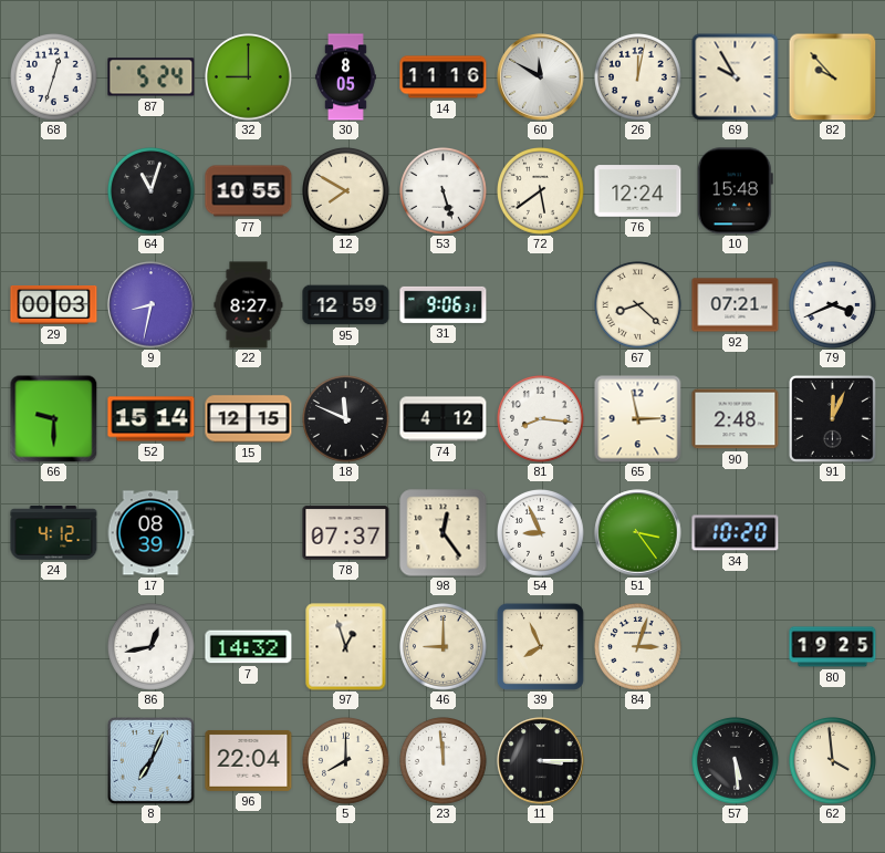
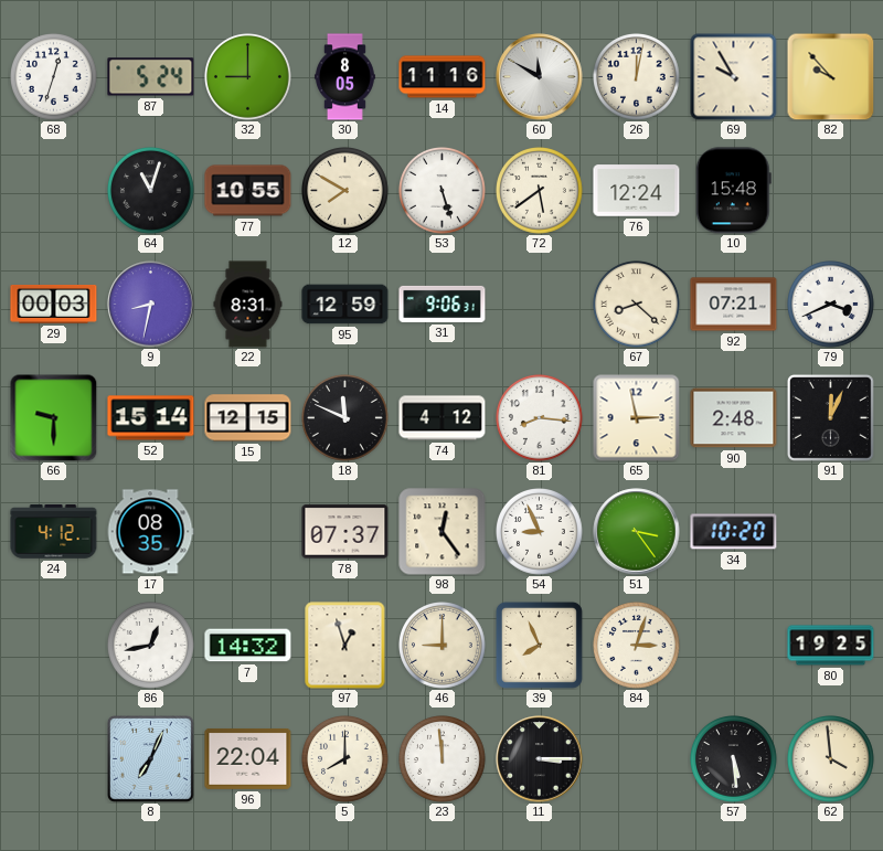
22: 8:27 -> 8:31 (248, 305)
17: 08:39 -> 08:35 (150, 532)
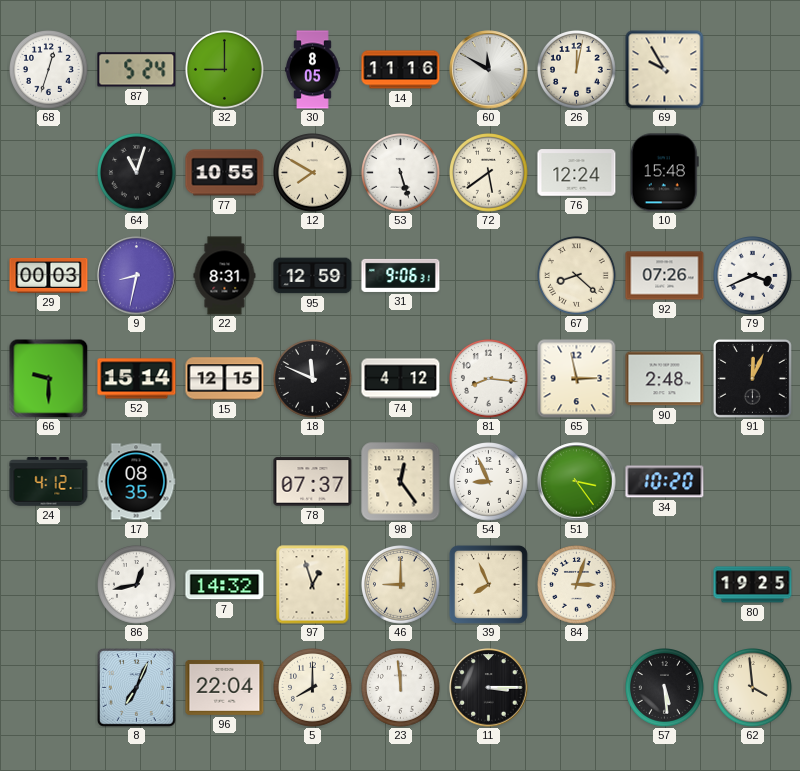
82: 9:53 -> none (830, 76)
92: 07:21 -> 07:26 (665, 276)
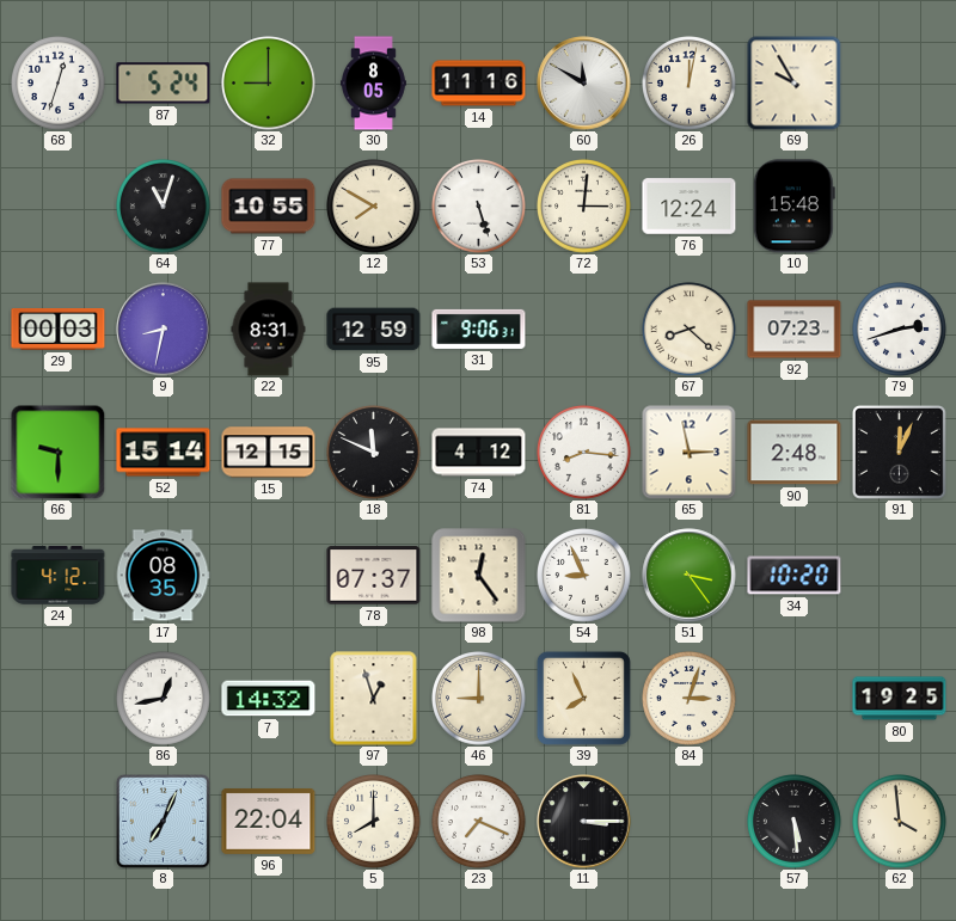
72: 5:39 -> 3:01 (584, 207)
92: 07:26 -> 07:23 (795, 330)
79: 3:41 -> 2:42 (900, 330)
23: 11:59 -> 7:19 (479, 822)
